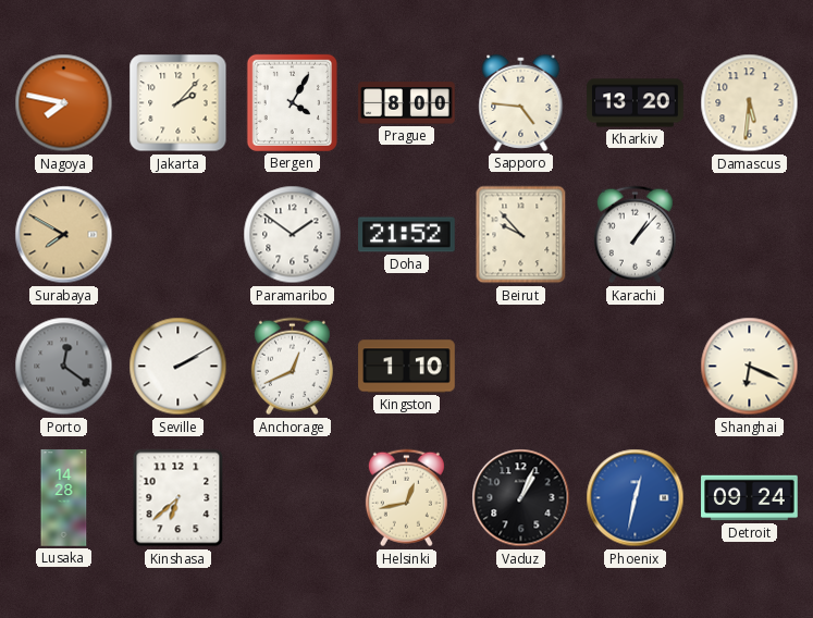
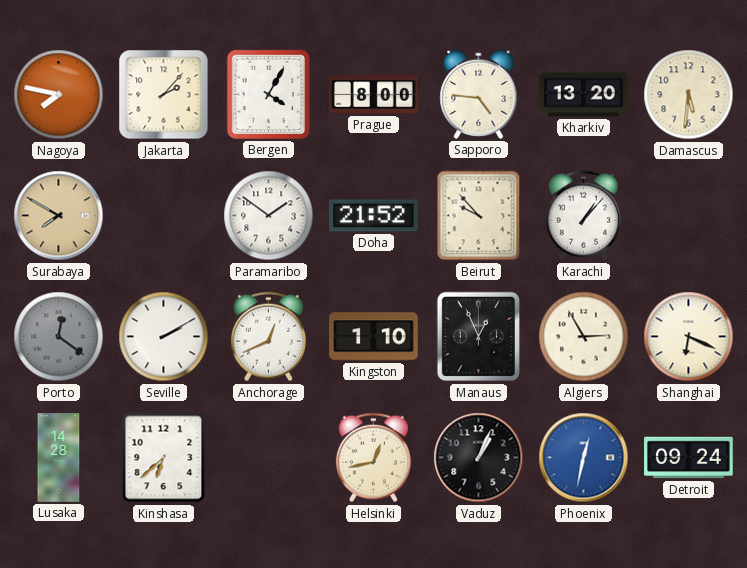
Manaus: none -> 12:56 (479, 337)
Algiers: none -> 2:55 (584, 337)
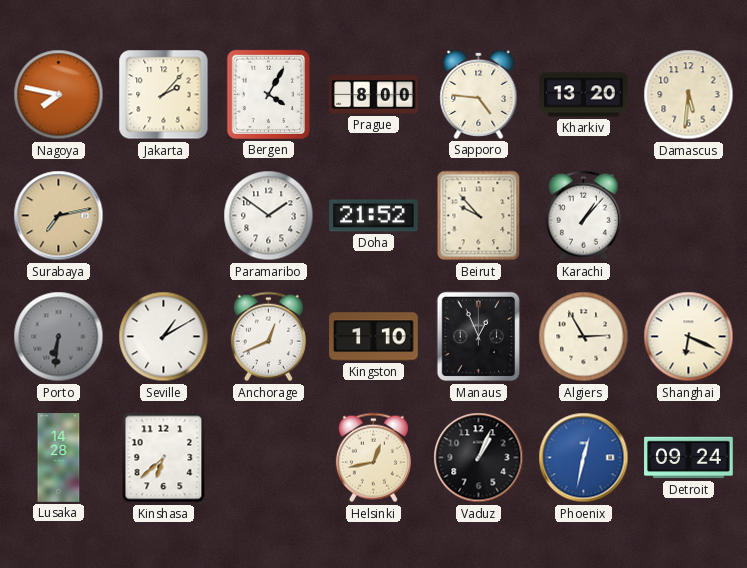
Surabaya: 7:50 -> 7:13 (59, 216)
Porto: 12:21 -> 6:31 (59, 337)
Seville: 2:10 -> 1:10 (164, 337)
